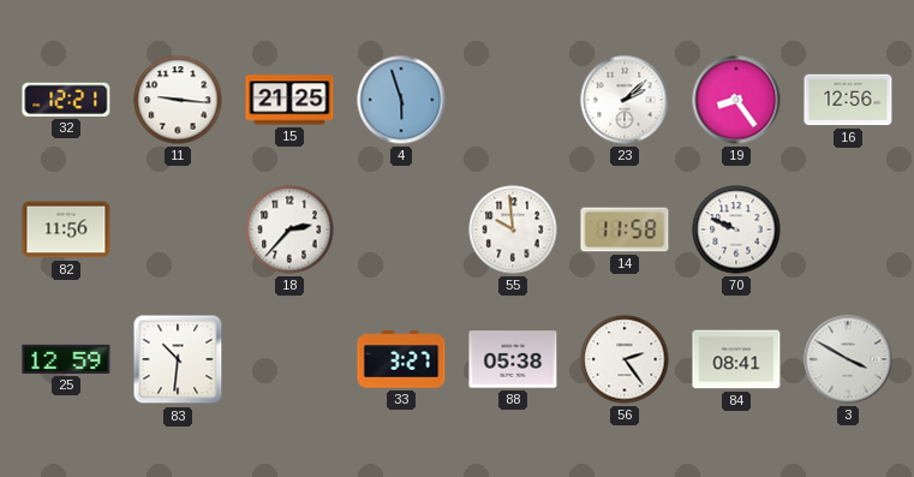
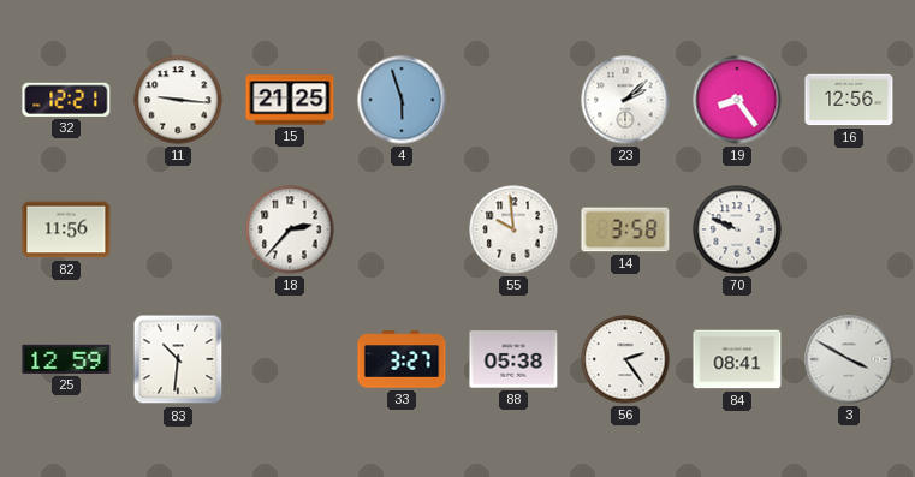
14: 11:58 -> 3:58 (625, 229)
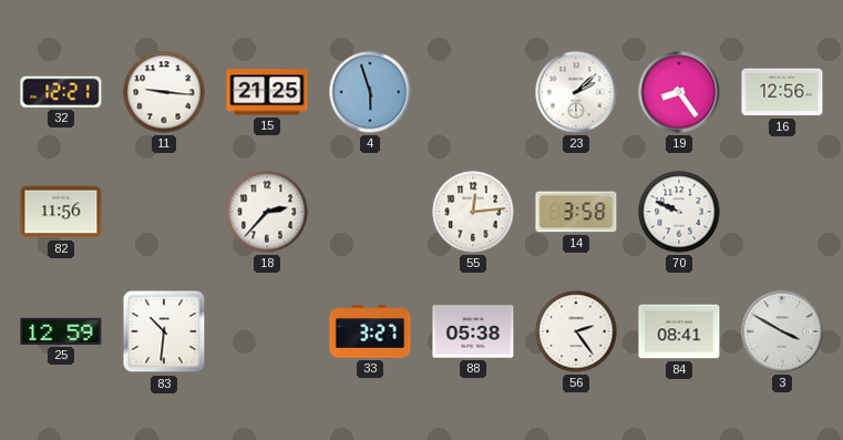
55: 9:59 -> 12:14 (473, 212)
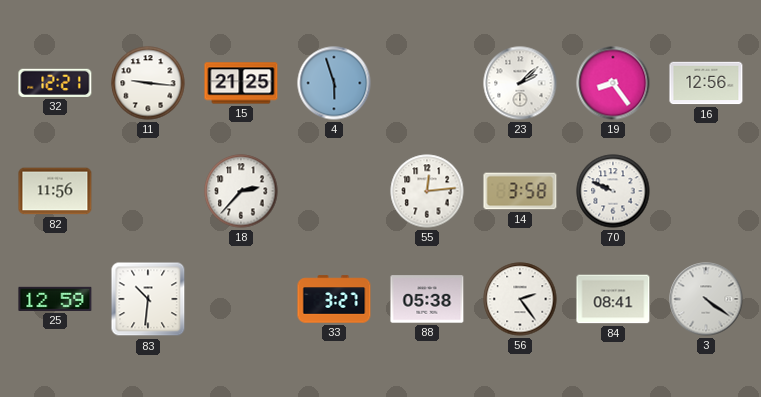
3: 3:50 -> 4:21 (706, 299)
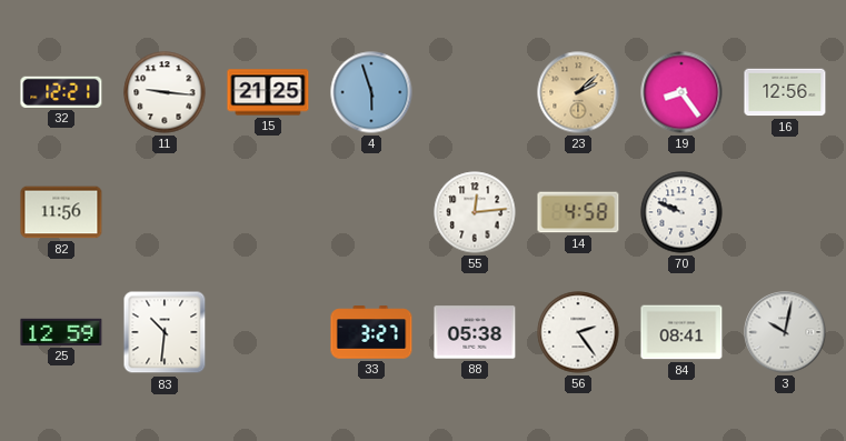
23 dial: white -> champagne (578, 92)
18: 2:37 -> none (241, 191)
14: 3:58 -> 4:58 (578, 212)
3: 4:21 -> 10:02 (785, 332)
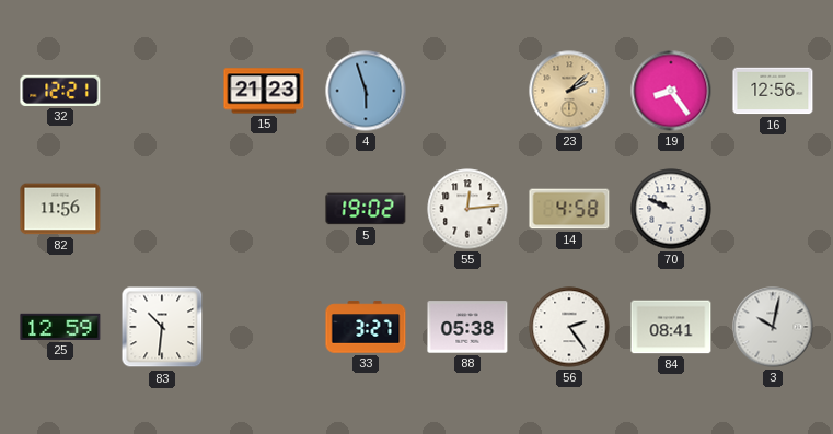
11: 9:16 -> none (165, 92)
15: 21:25 -> 21:23 (264, 91)
5: none -> 19:02 (366, 209)
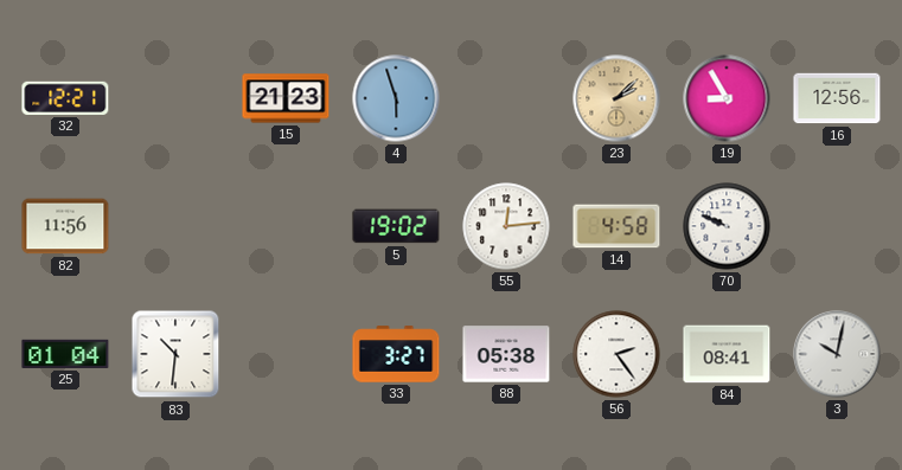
19: 8:24 -> 8:55 (727, 98)
25: 12:59 -> 01:04 (65, 354)
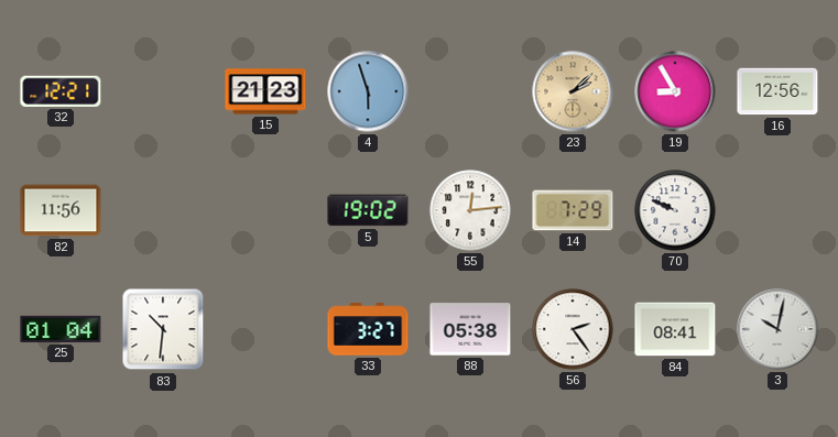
14: 4:58 -> 7:29 (573, 210)
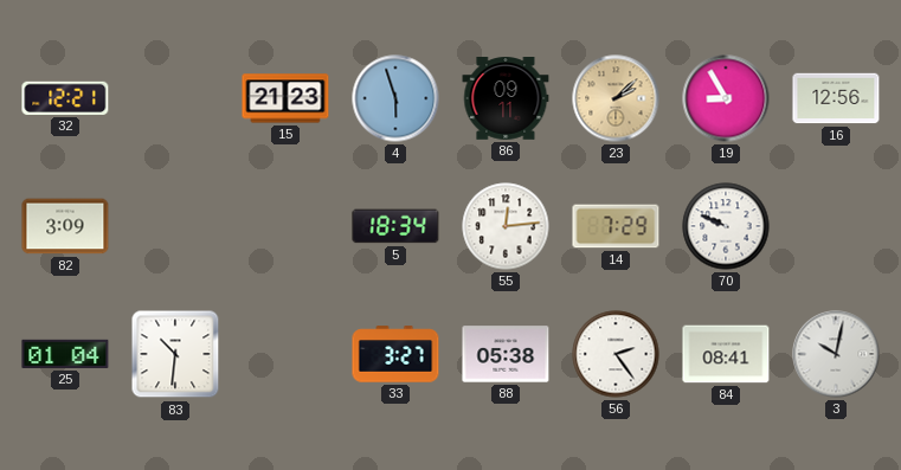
86: none -> 09:11 (506, 99)
82: 11:56 -> 3:09 (65, 226)
5: 19:02 -> 18:34 (395, 226)
